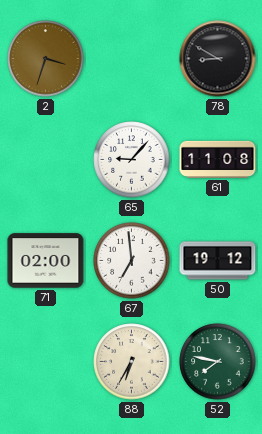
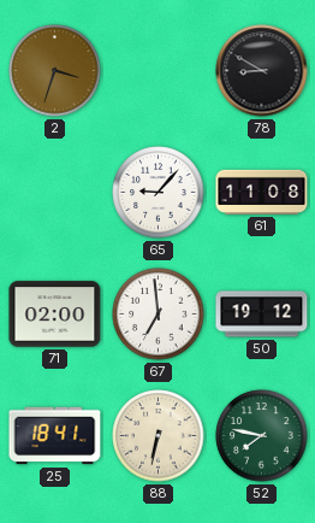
25: none -> 18:41 (55, 436)
88: 6:35 -> 6:32 (159, 436)
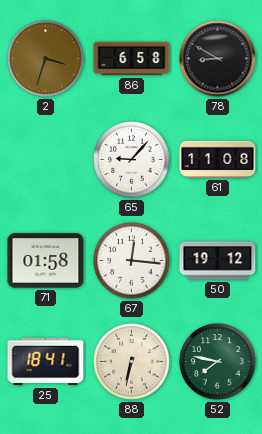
86: none -> 6:58 (132, 59)
71: 02:00 -> 01:58 (46, 261)
67: 6:59 -> 12:16 (132, 261)
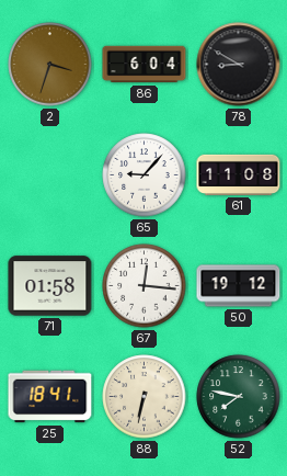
86: 6:58 -> 6:04 (145, 65)
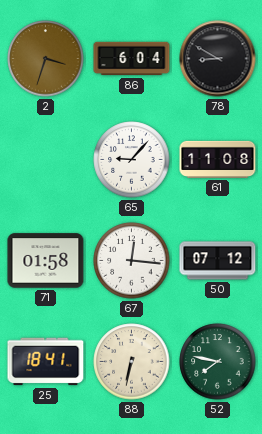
50: 19:12 -> 07:12 (218, 261)
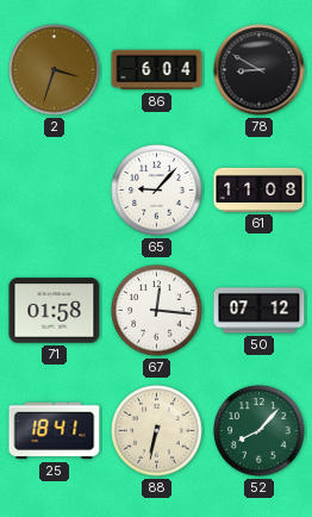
52: 7:47 -> 8:07 (260, 431)
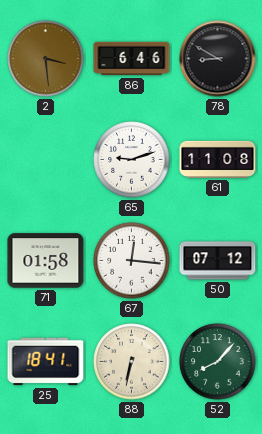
2: 3:33 -> 3:29 (46, 59)
86: 6:04 -> 6:46 (132, 59)
65: 9:07 -> 9:12 (132, 160)
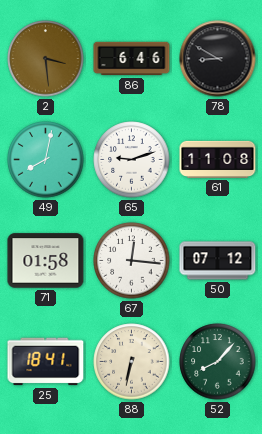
49: none -> 8:02 (46, 160)
